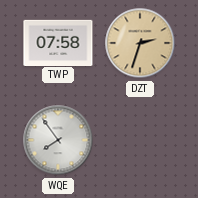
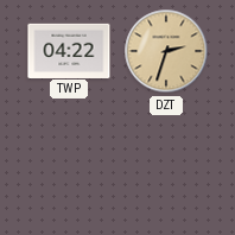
TWP: 07:58 -> 04:22 (69, 50)
WQE: 7:54 -> none (58, 140)
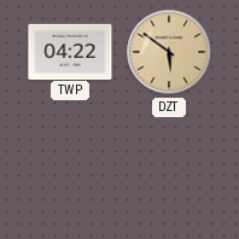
DZT: 2:33 -> 5:51 (169, 52)
